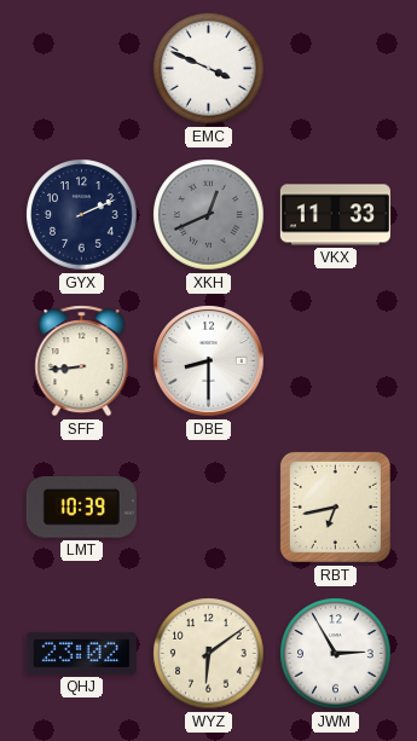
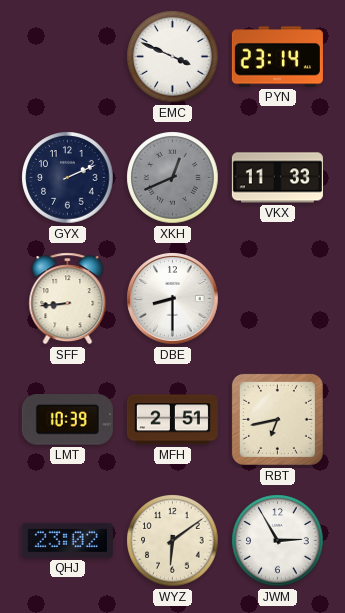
PYN: none -> 23:14 (277, 57)
MFH: none -> 2:51 (172, 420)
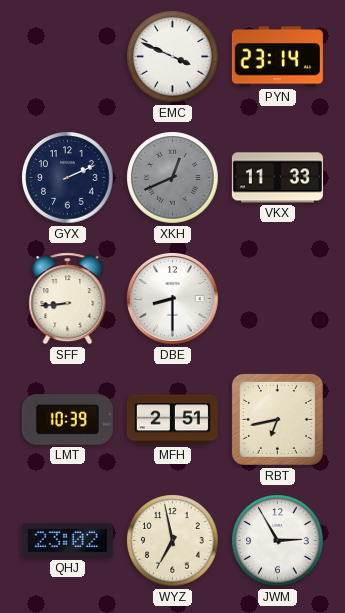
WYZ: 6:09 -> 6:58 (173, 541)
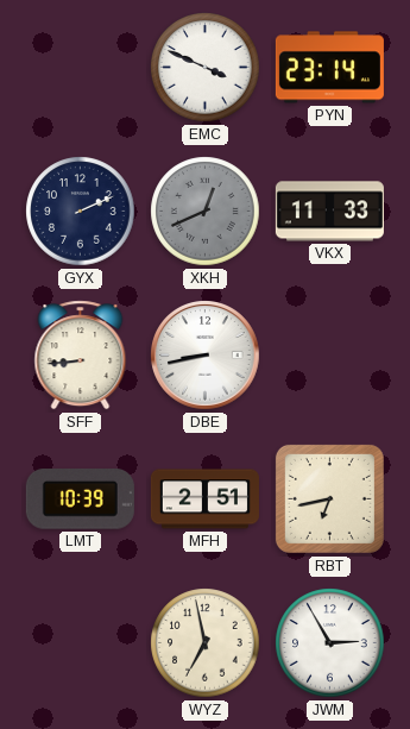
DBE: 8:30 -> 8:43 (206, 356)
QHJ: 23:02 -> none (67, 540)
